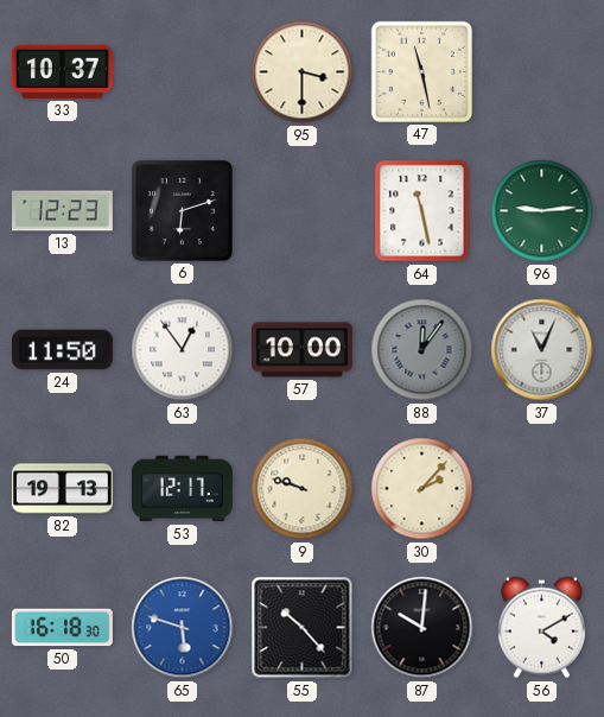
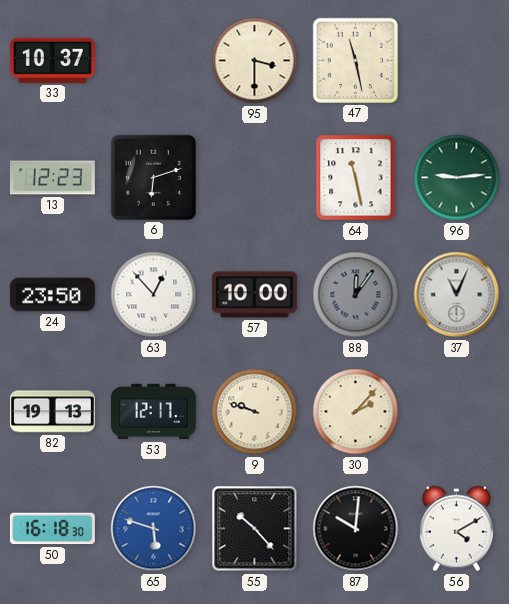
24: 11:50 -> 23:50 (52, 295)
63: 12:54 -> 12:53 (154, 295)
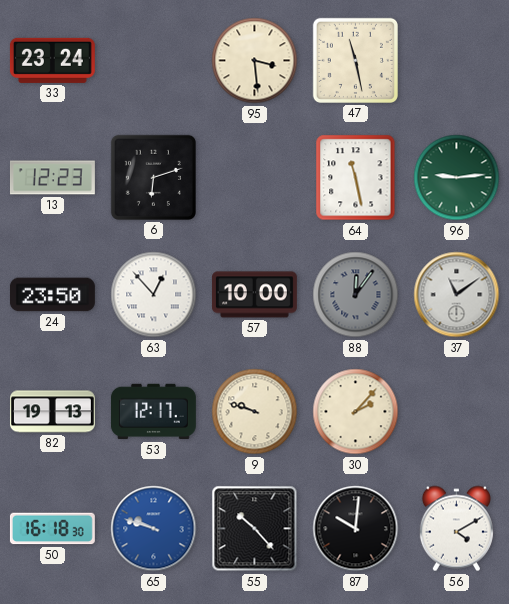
33: 10:37 -> 23:24 (52, 60)
95: 3:30 -> 3:29 (255, 61)
37: 11:04 -> 11:09 (457, 295)
65: 5:48 -> 9:48 (154, 529)
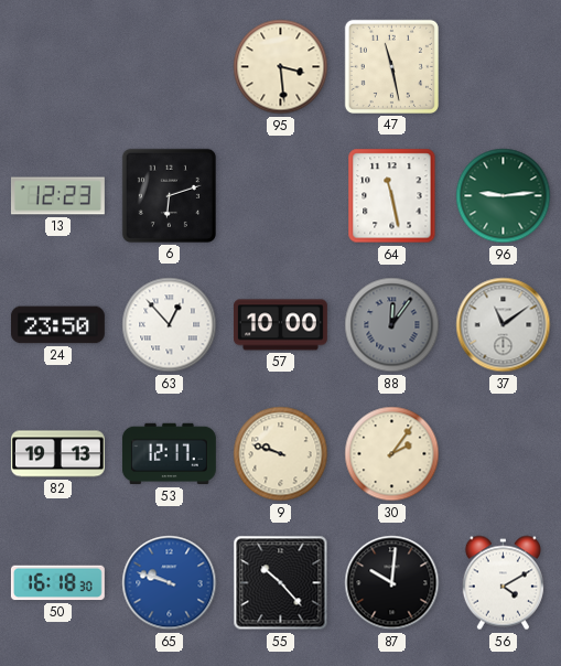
33: 23:24 -> none (52, 60)
30: 2:07 -> 2:06 (392, 454)
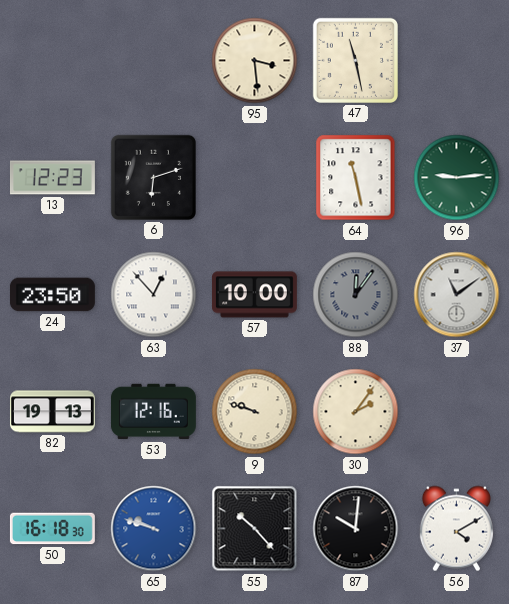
53: 12:17 -> 12:16 (153, 412)
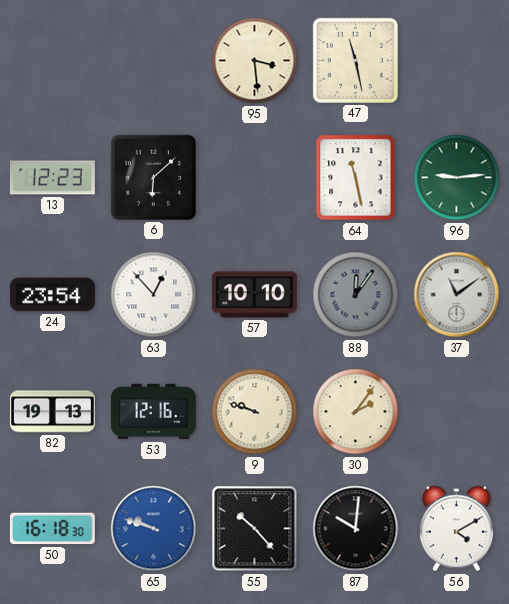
6: 6:12 -> 6:08 (153, 177)
24: 23:50 -> 23:54 (52, 295)
57: 10:00 -> 10:10 (254, 295)
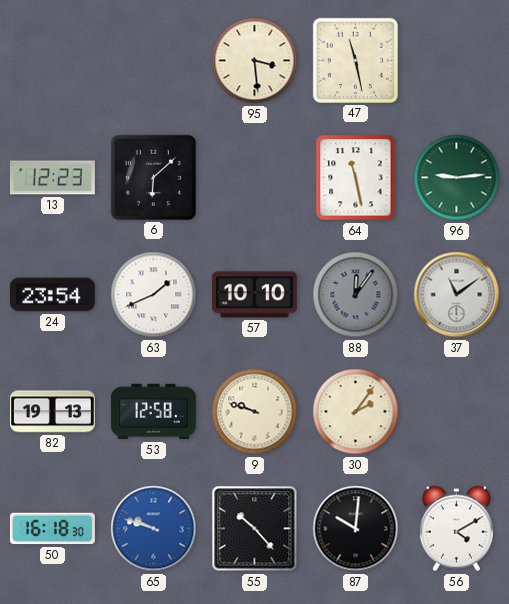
63: 12:53 -> 1:41 (154, 295)
53: 12:16 -> 12:58 (153, 412)
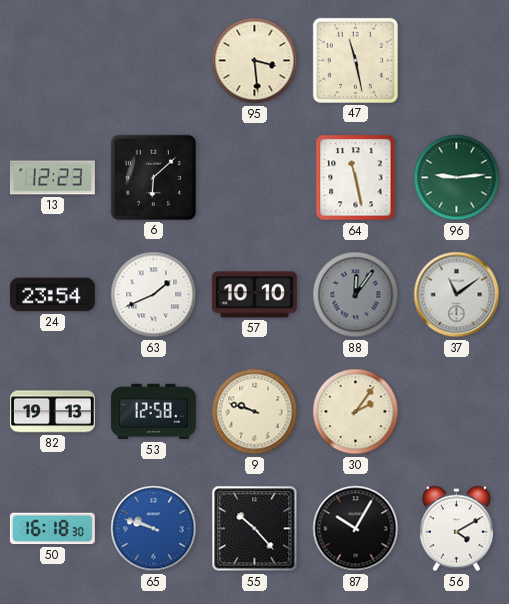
87: 10:01 -> 10:05 (356, 529)
